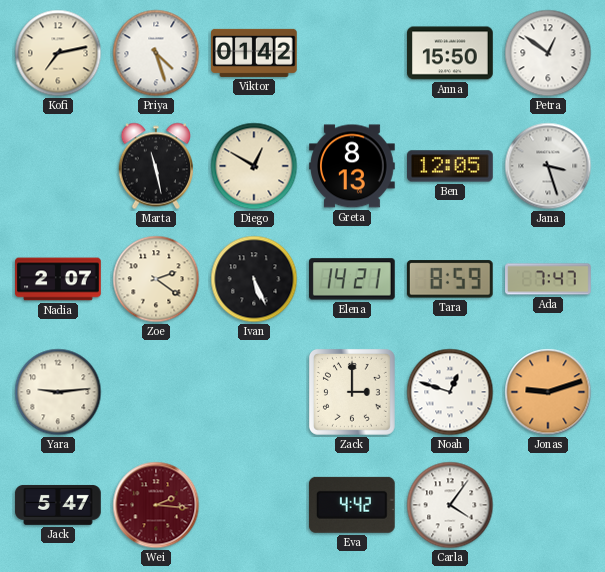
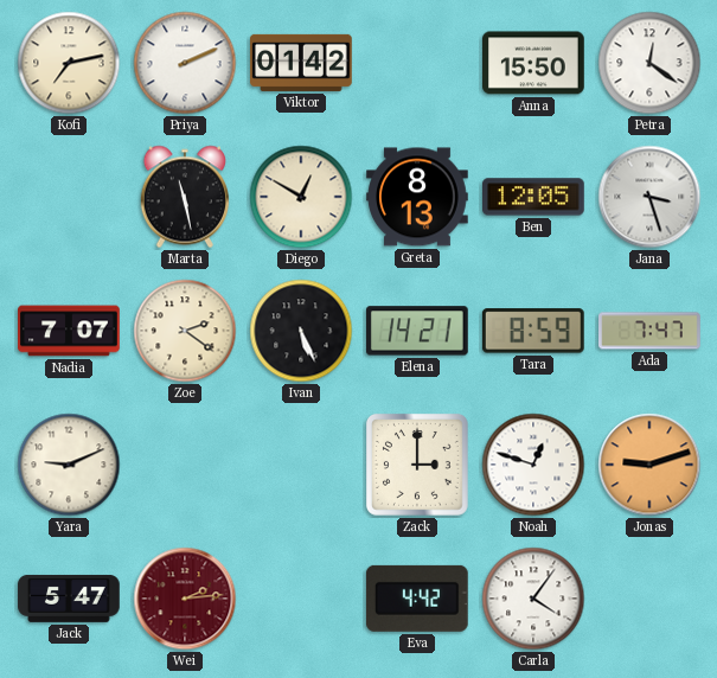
Priya: 4:27 -> 2:11 (185, 63)
Petra: 12:51 -> 12:21 (649, 63)
Nadia: 2:07 -> 7:07 (69, 331)
Yara: 9:14 -> 9:11 (69, 465)
Wei: 2:16 -> 2:14 (185, 599)
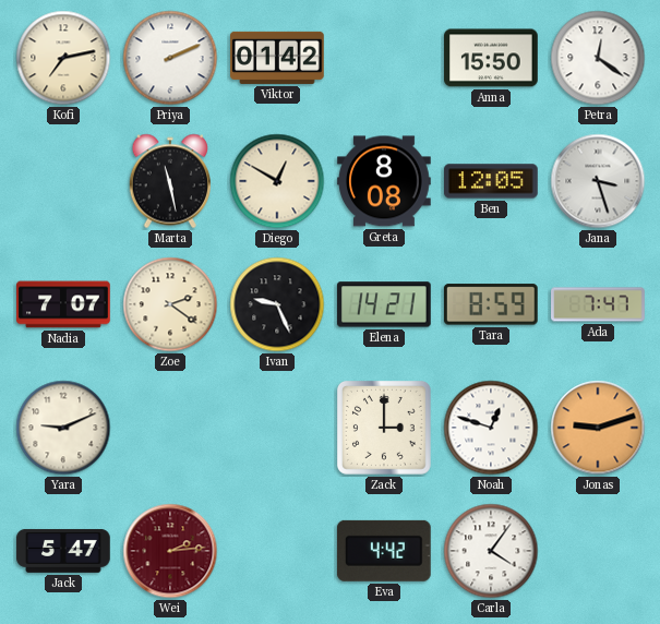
Greta: 8:13 -> 8:08 (384, 181)
Ivan: 5:26 -> 9:26 (277, 304)
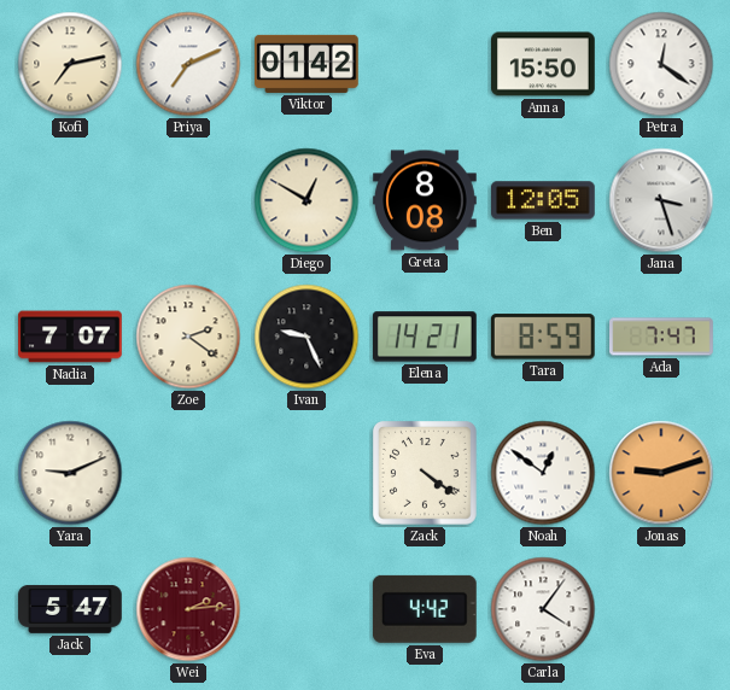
Priya: 2:11 -> 7:11 (188, 64)
Marta: 11:28 -> none (169, 181)
Zack: 3:00 -> 4:21 (425, 473)
Noah: 12:48 -> 12:51 (543, 473)
